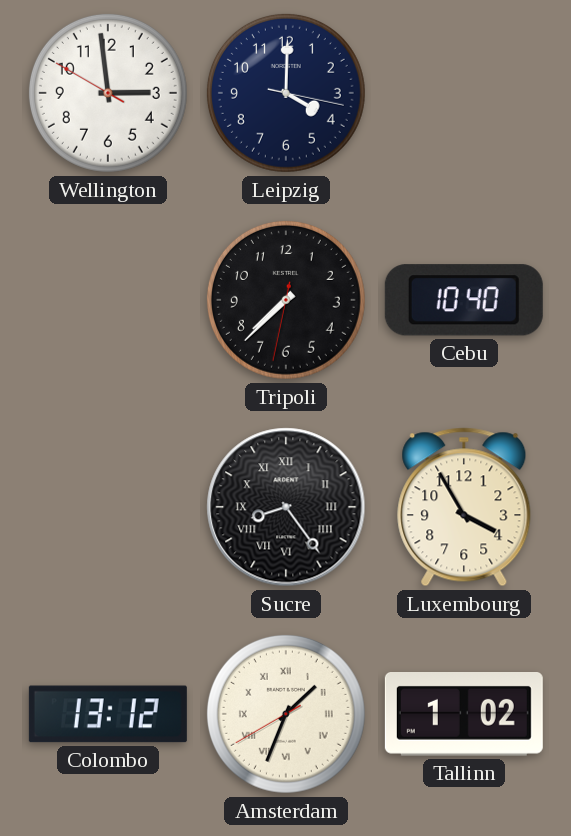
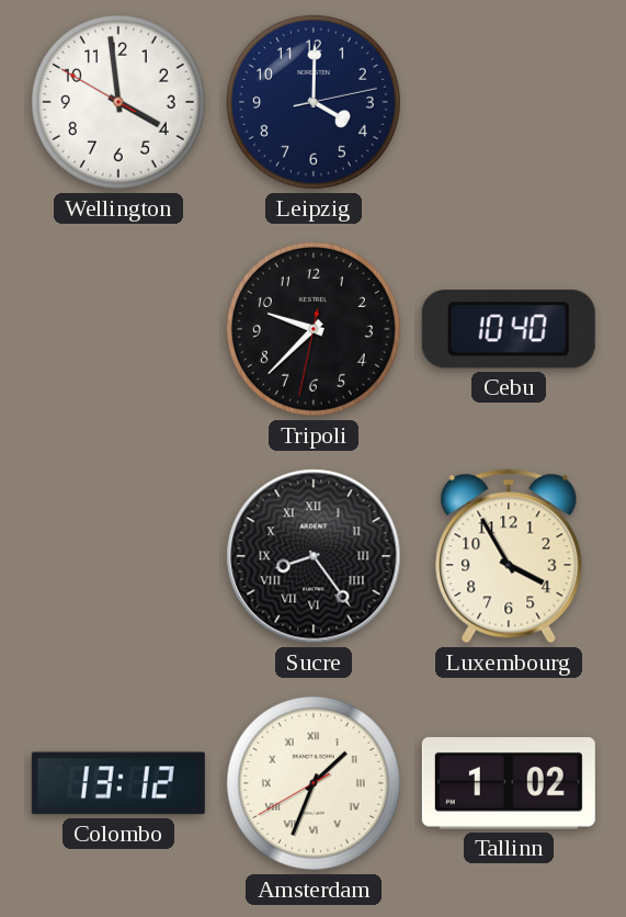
Wellington: 2:58 -> 3:58 (118, 102)
Leipzig: 4:00:17 -> 4:00:13 (314, 102)
Tripoli: 7:37 -> 9:37 (314, 329)
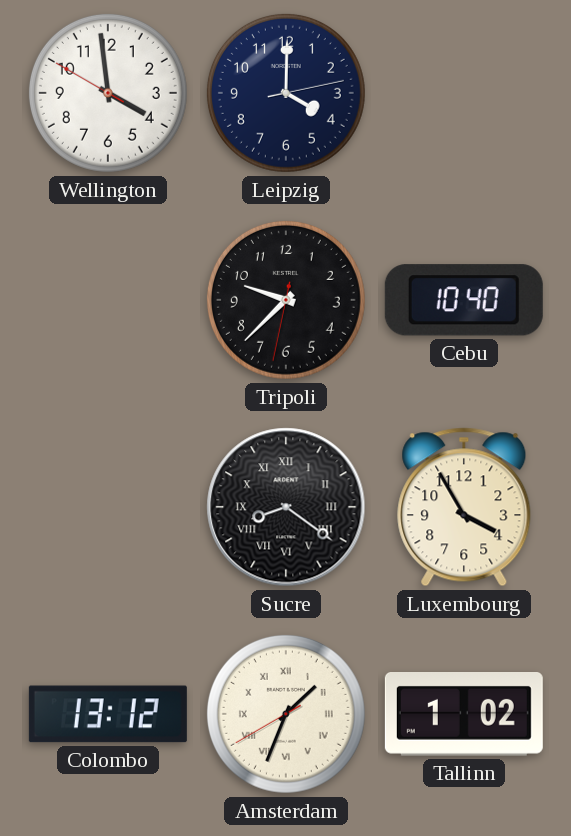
Sucre: 8:24 -> 8:21 (286, 507)
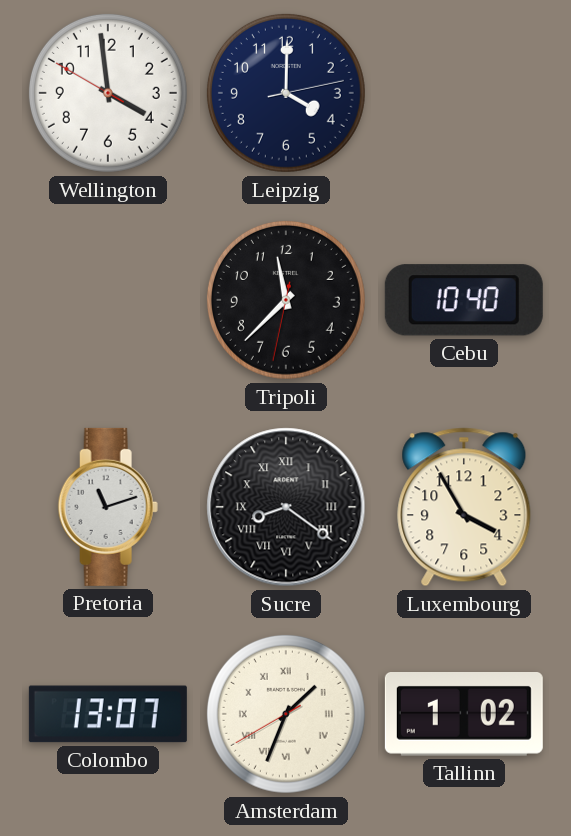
Tripoli: 9:37 -> 11:37 (286, 300)
Pretoria: none -> 11:12 (108, 507)
Colombo: 13:12 -> 13:07 (108, 714)
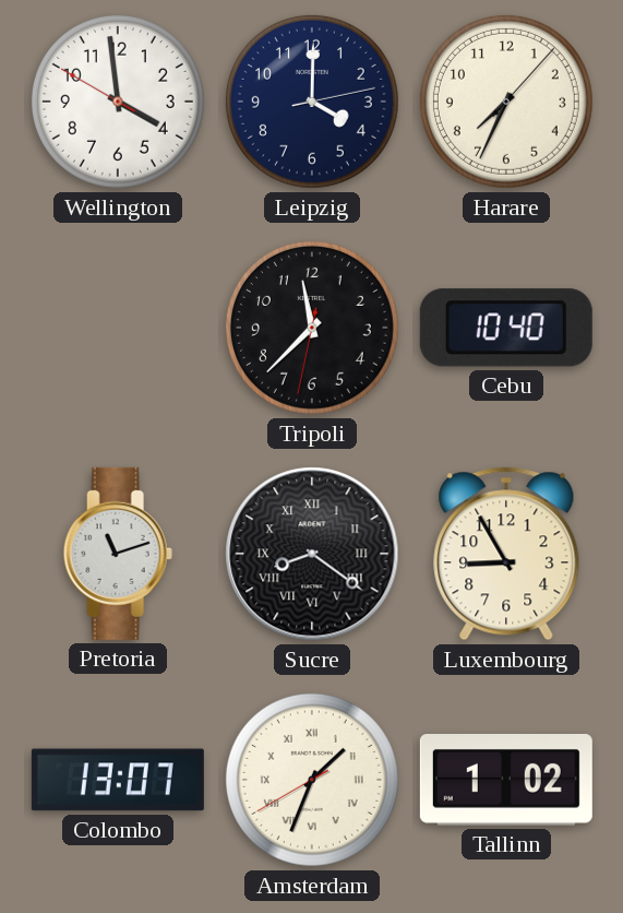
Harare: none -> 7:34 (506, 102)
Luxembourg: 3:55 -> 8:55 (506, 554)
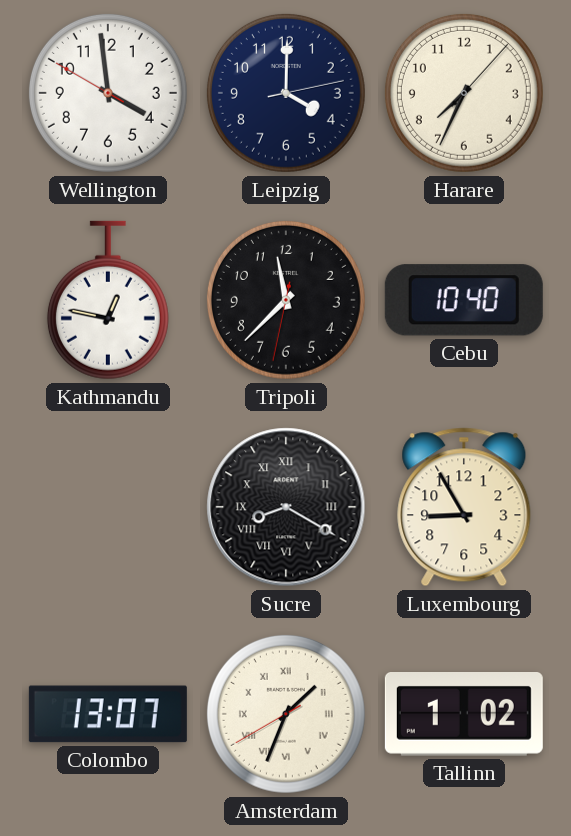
Kathmandu: none -> 12:47 (108, 300)
Pretoria: 11:12 -> none (118, 554)
Sucre: 8:21 -> 8:20 (286, 507)
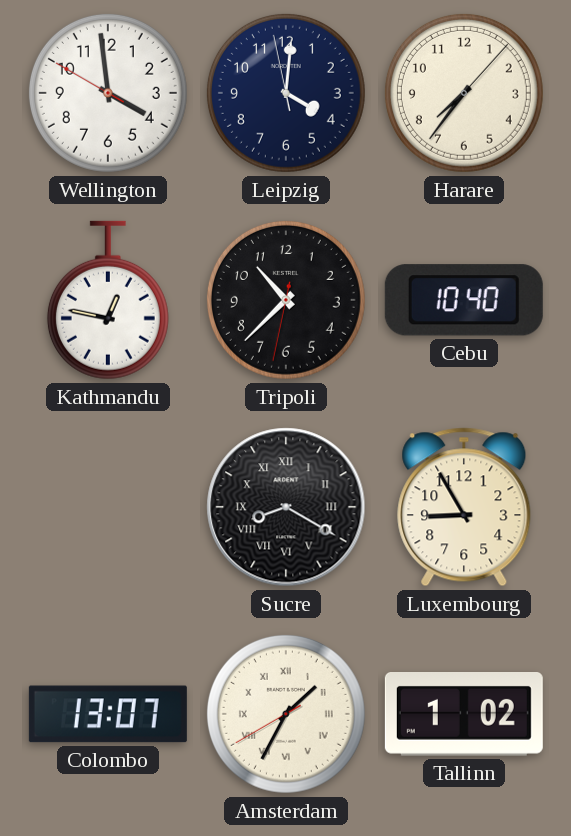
Leipzig: 4:00:13 -> 4:00:58 (286, 93)
Harare: 7:34 -> 7:36 (464, 93)
Tripoli: 11:37 -> 10:37 (286, 300)
Amsterdam: 1:33 -> 1:34 (286, 714)
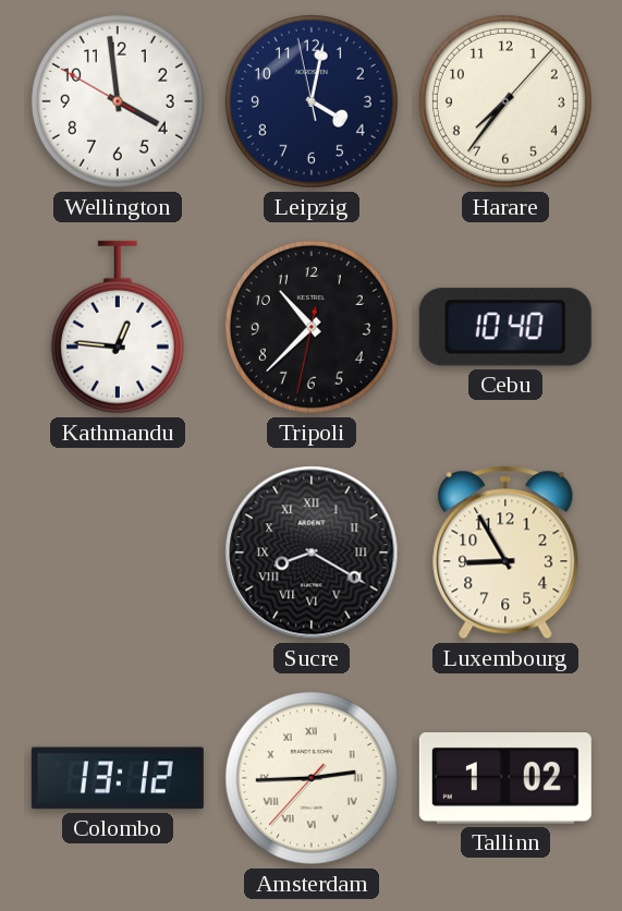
Leipzig: 4:00 -> 4:01 (312, 101)
Kathmandu: 12:47 -> 12:46 (118, 327)
Colombo: 13:07 -> 13:12 (118, 778)
Amsterdam: 1:34 -> 2:44 (312, 778)
